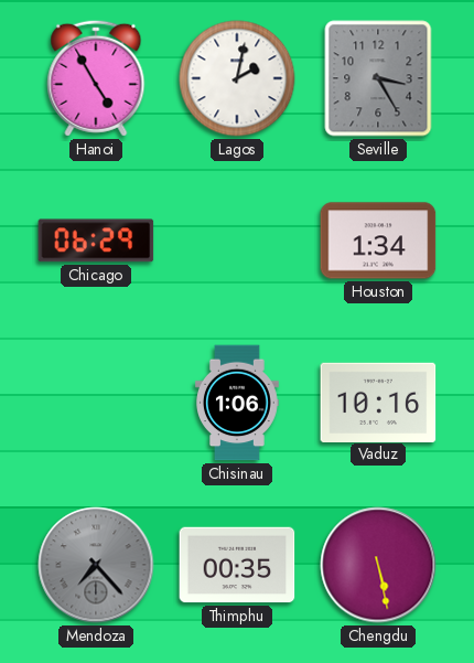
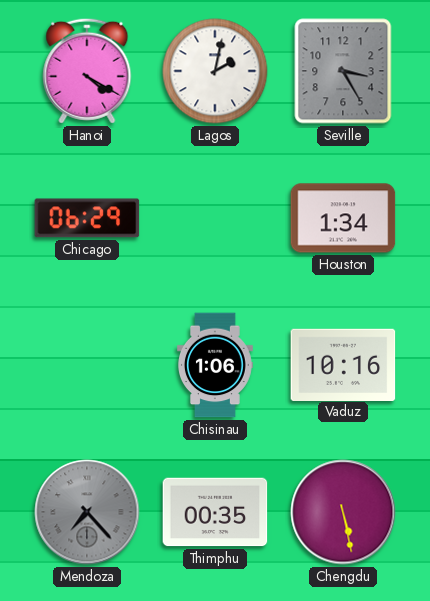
Hanoi: 4:55 -> 4:20 (87, 71)
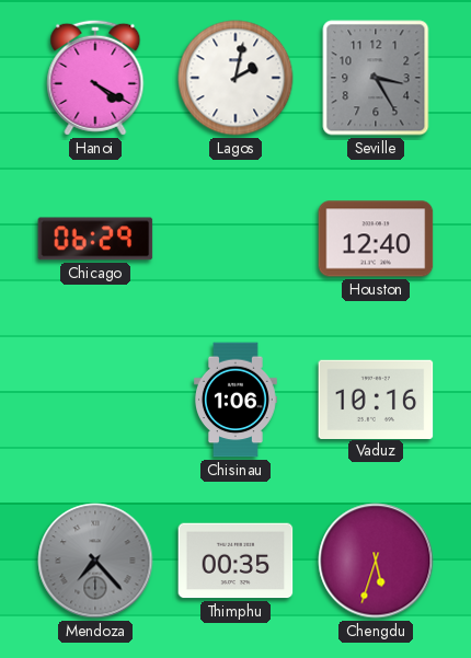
Houston: 1:34 -> 12:40 (376, 239)
Chengdu: 5:28 -> 5:33 (376, 561)
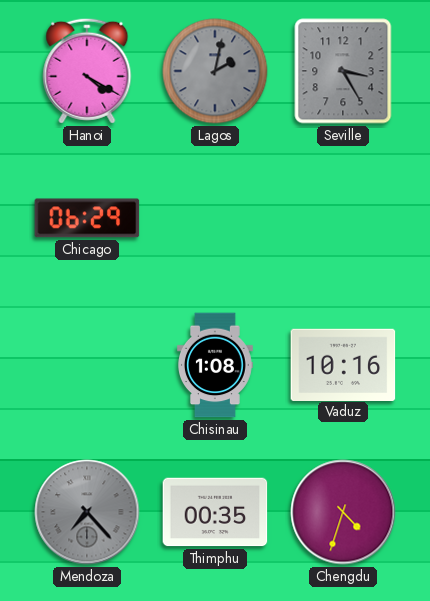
Lagos dial: white -> grey (215, 71)
Houston: 12:40 -> none (376, 239)
Chisinau: 1:06 -> 1:08 (216, 365)
Chengdu: 5:33 -> 4:33 (343, 512)
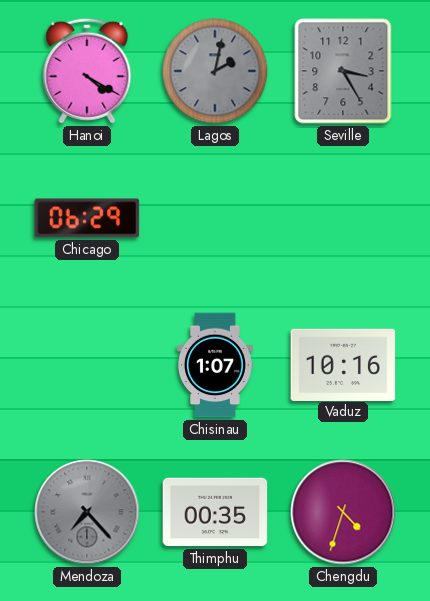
Chisinau: 1:08 -> 1:07 (216, 365)
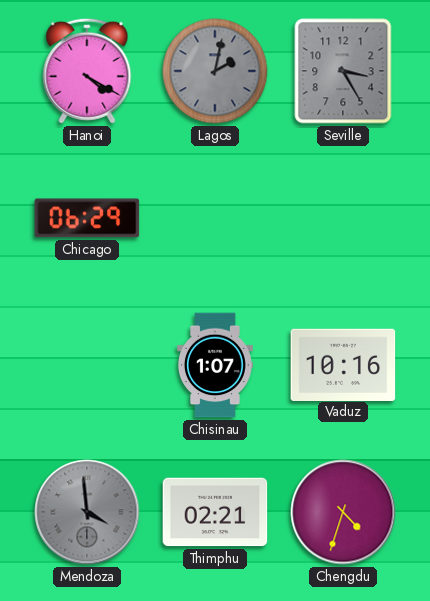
Mendoza: 7:23 -> 3:59 (87, 512)
Thimphu: 00:35 -> 02:21 (215, 512)
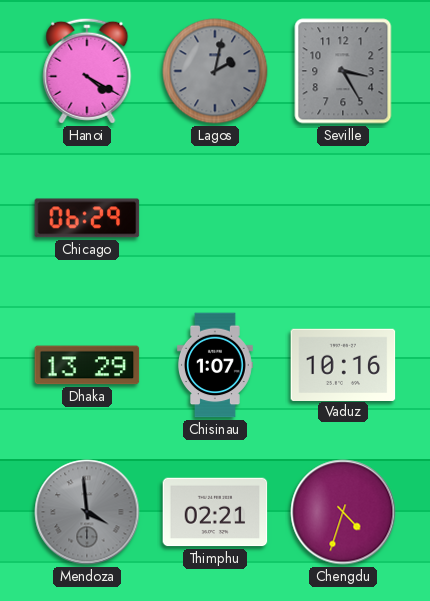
Dhaka: none -> 13:29 (87, 365)
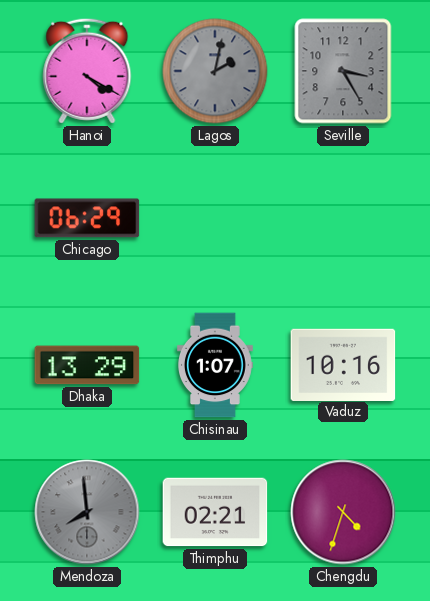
Mendoza: 3:59 -> 7:59 (87, 512)
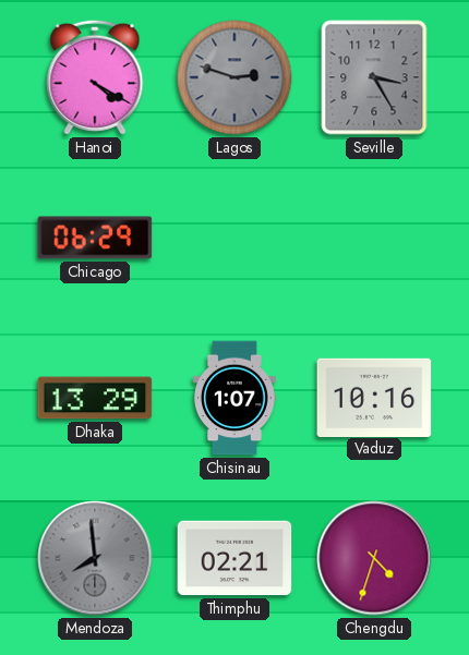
Lagos: 2:02 -> 2:48 (234, 77)
